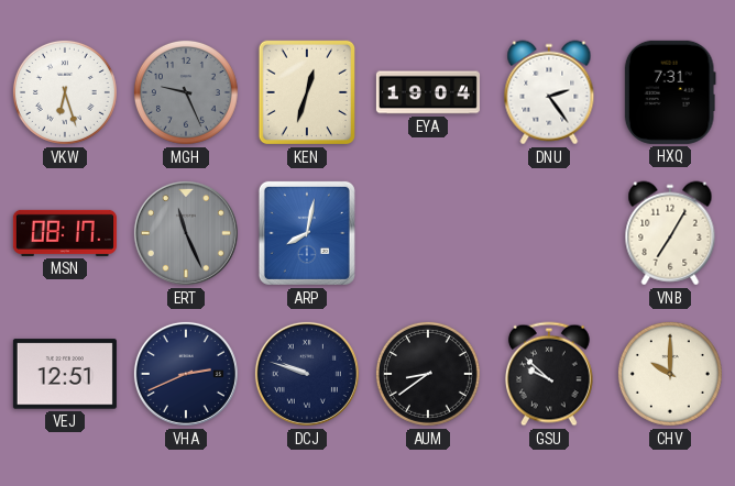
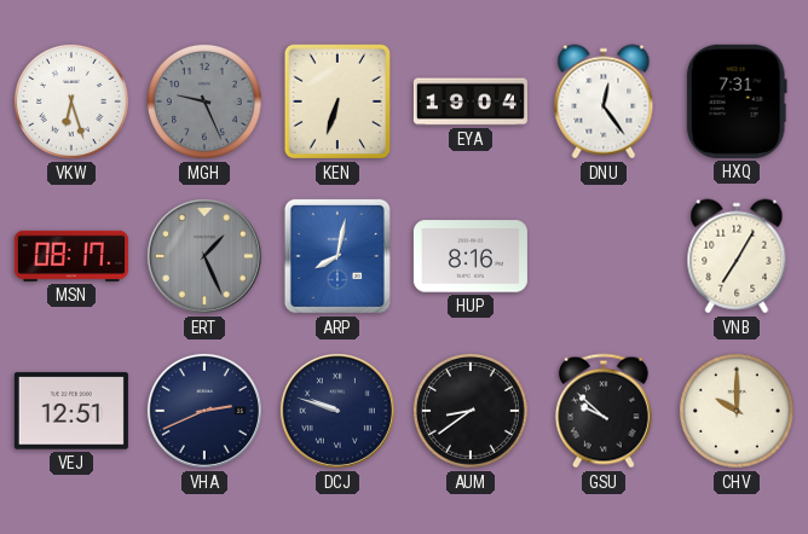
KEN: 12:33 -> 6:33 (336, 101)
DNU: 2:24 -> 12:24 (604, 101)
ERT: 11:26 -> 1:26 (204, 256)
HUP: none -> 8:16 (471, 256)
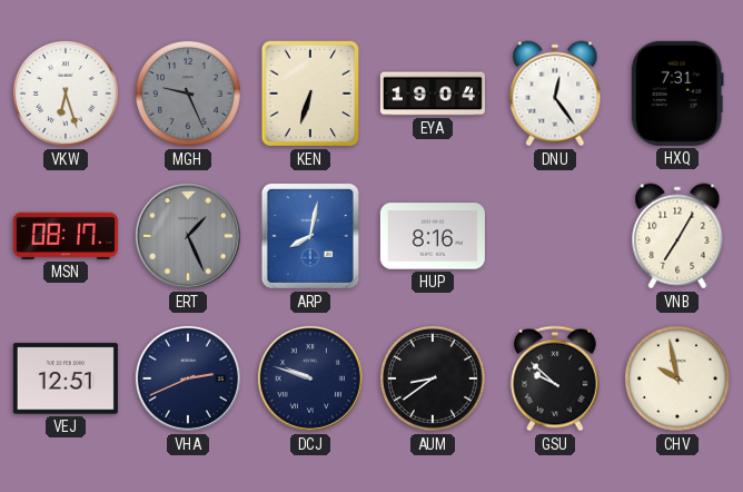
CHV: 10:00 -> 9:58 (677, 378)
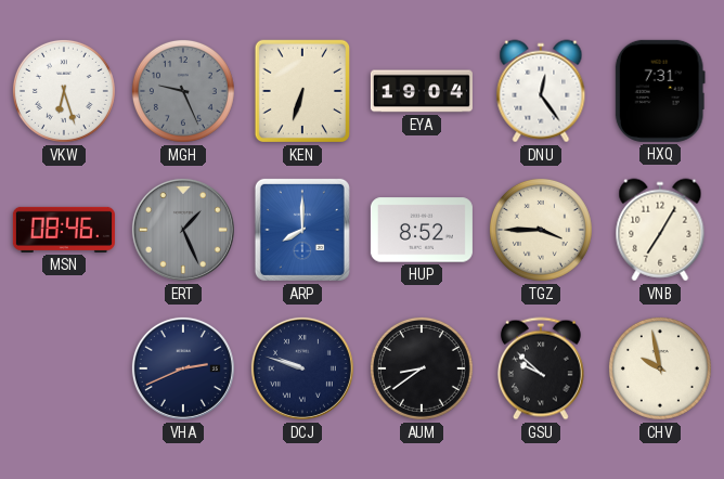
MSN: 08:17 -> 08:46 (64, 230)
ARP: 8:02 -> 8:00 (302, 230)
HUP: 8:16 -> 8:52 (422, 230)
TGZ: none -> 3:45 (541, 230)
VEJ: 12:51 -> none (66, 378)
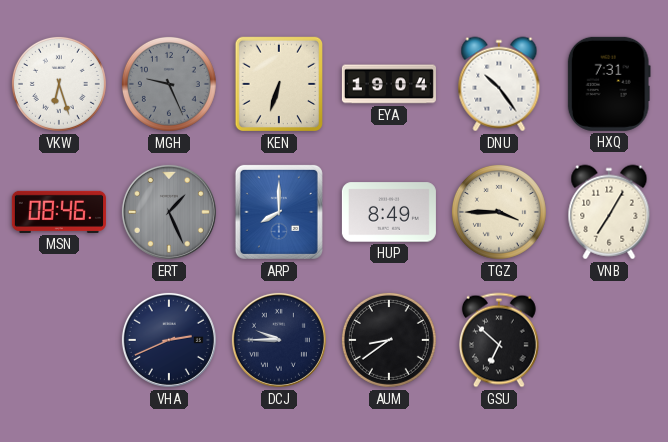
DNU: 12:24 -> 10:24 (499, 84)
HUP: 8:52 -> 8:49 (389, 212)
DCJ: 9:48 -> 9:45 (279, 340)
GSU: 9:52 -> 6:52 (499, 340)
CHV: 9:58 -> none (660, 368)
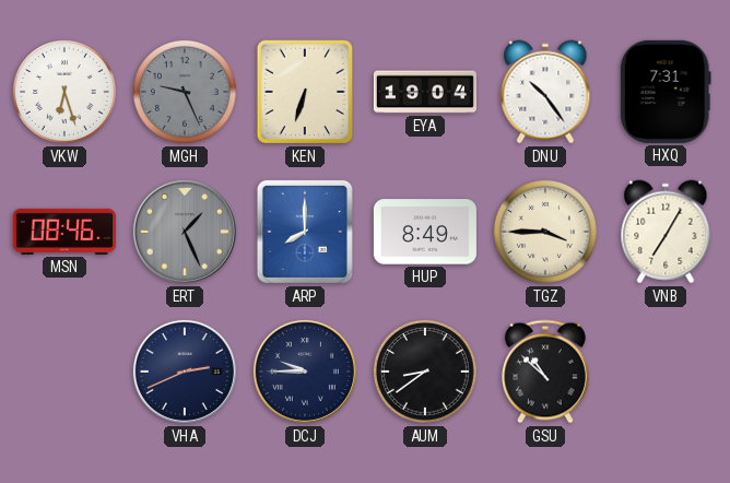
GSU: 6:52 -> 10:52 (545, 372)
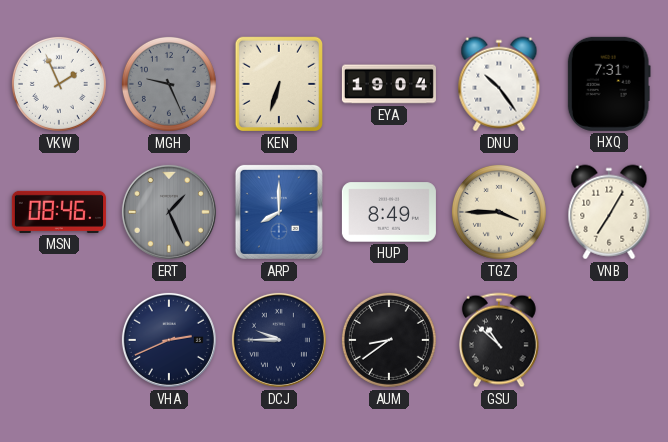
VKW: 6:27 -> 1:56 (59, 84)
